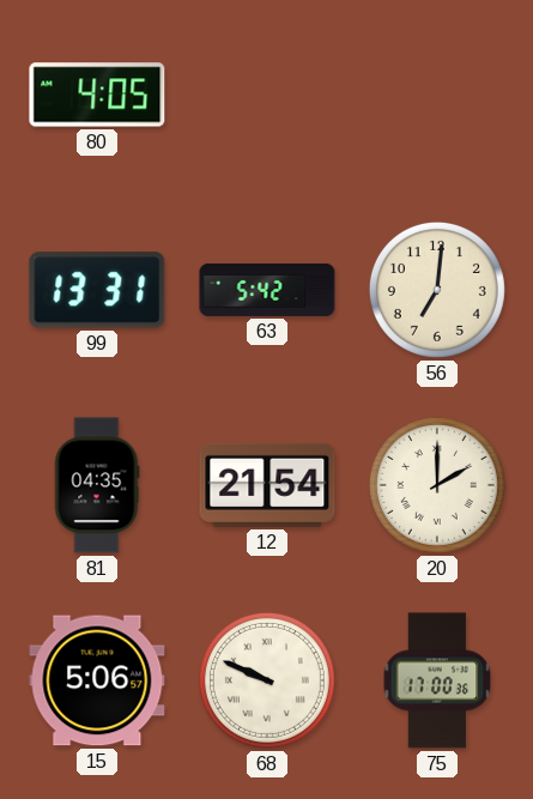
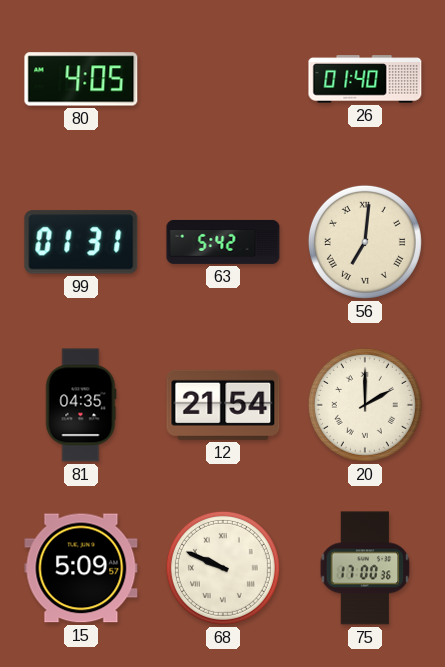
26: none -> 01:40 (365, 79)
99: 13:31 -> 01:31 (81, 242)
56 numerals: Arabic -> Roman (365, 242)
15: 5:06 -> 5:09 (81, 568)
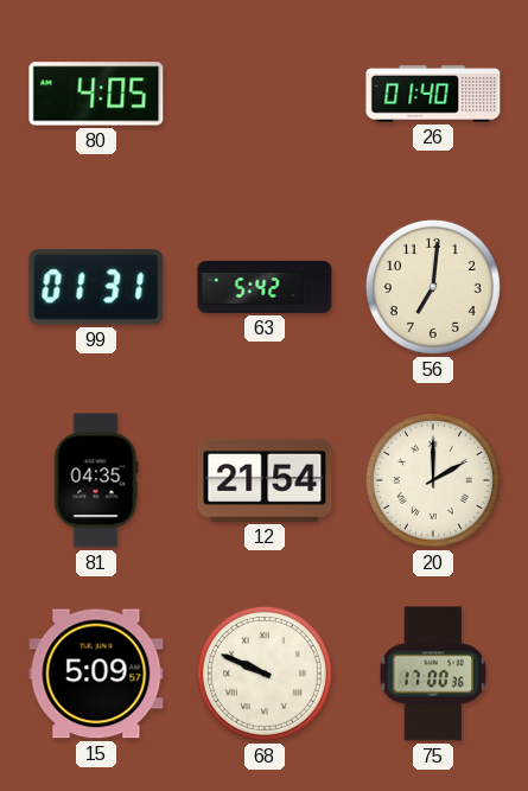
56 numerals: Roman -> Arabic (433, 287)
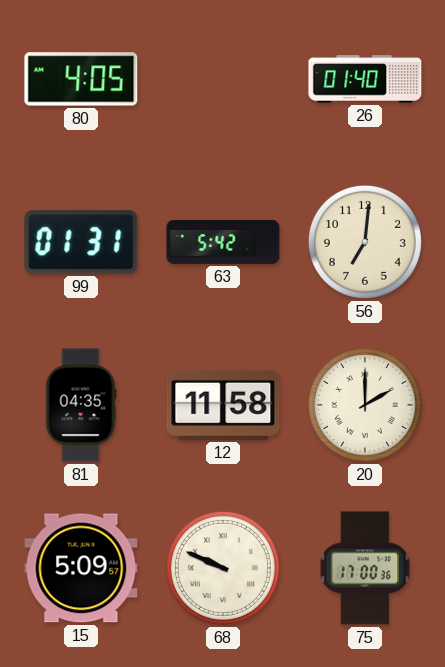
12: 21:54 -> 11:58 (223, 405)
